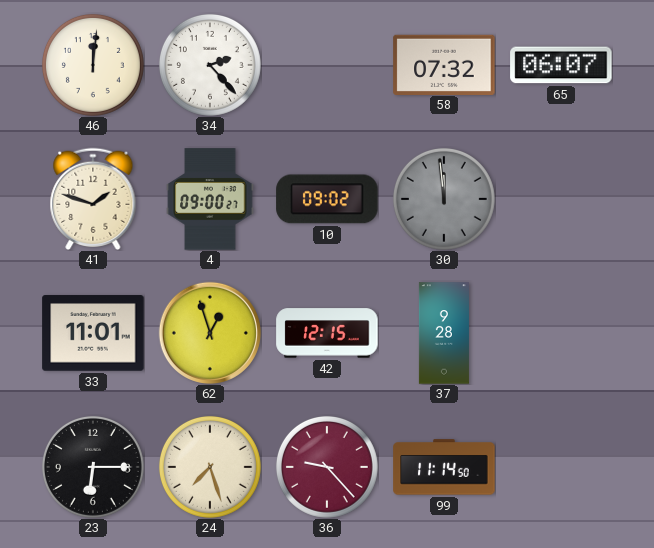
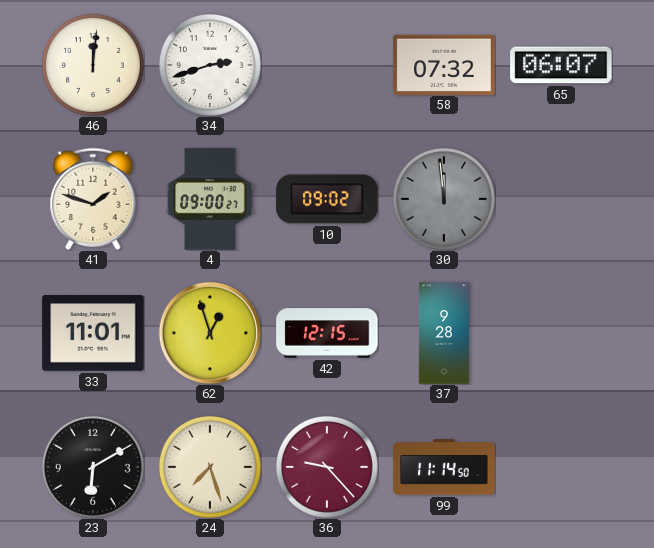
34: 2:23 -> 2:42 (210, 65)
23: 6:15 -> 6:10 (93, 467)
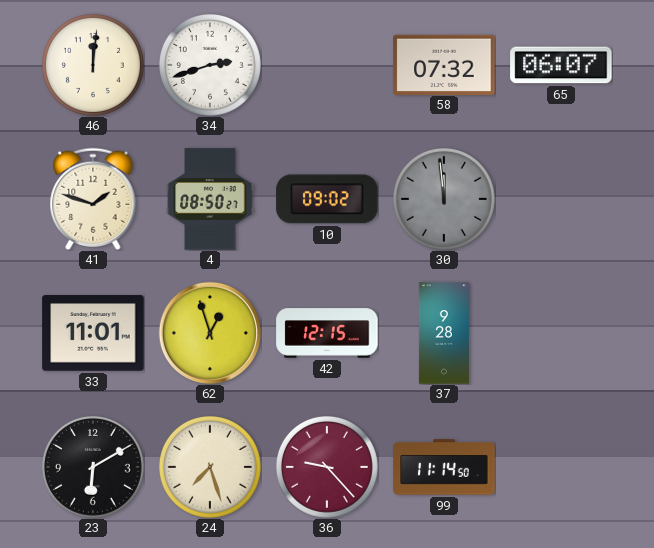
4: 09:00 -> 08:50 (210, 199)
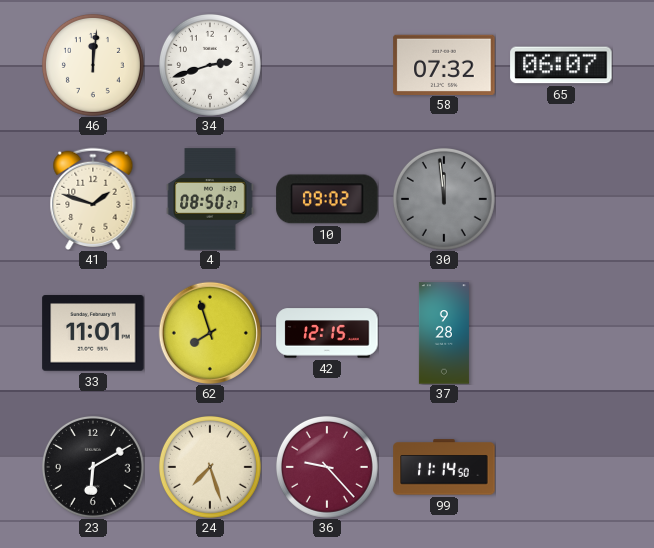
62: 12:57 -> 7:57 (210, 333)
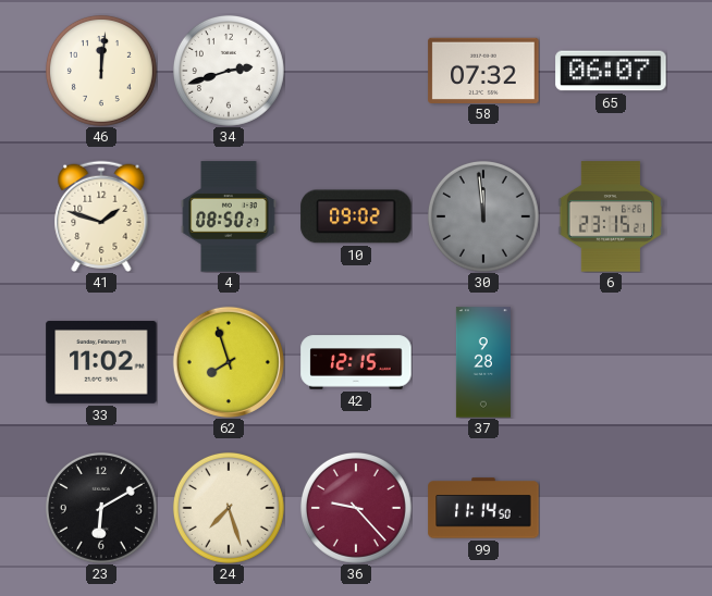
6: none -> 23:15 (611, 216)
33: 11:01 -> 11:02 (101, 362)
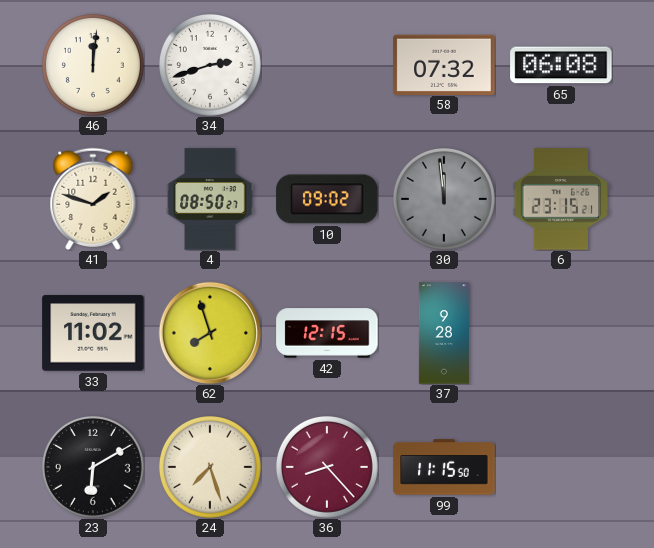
65: 06:07 -> 06:08 (561, 65)
36: 9:23 -> 8:23 (327, 467)
99: 11:14 -> 11:15 (444, 467)
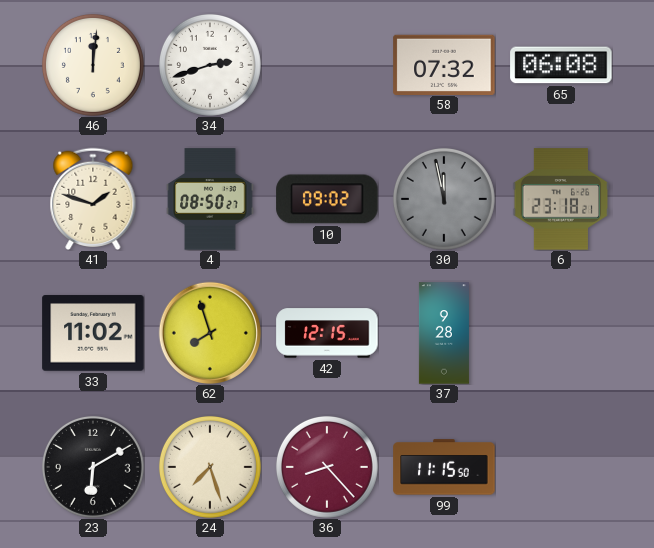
30: 11:59 -> 11:58 (444, 199)
6: 23:15 -> 23:18 (561, 199)
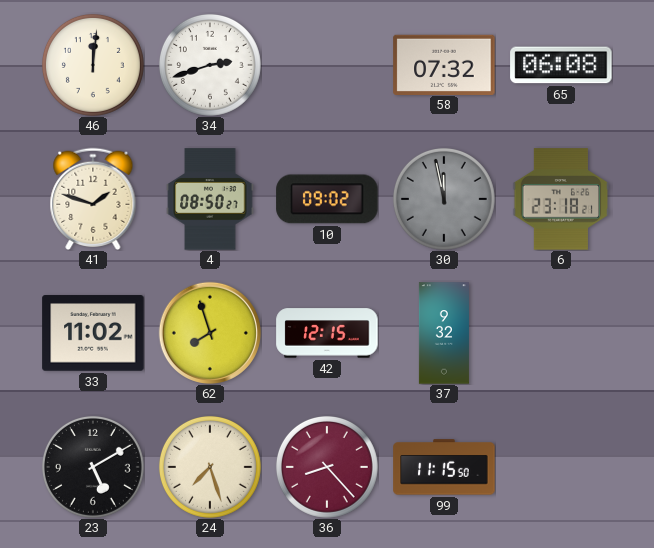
37: 9:28 -> 9:32 (444, 333)
23: 6:10 -> 5:10 (93, 467)
